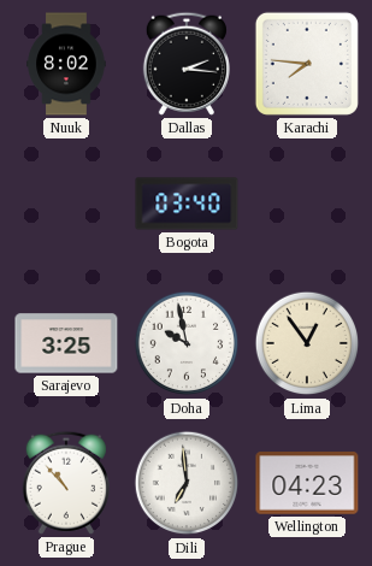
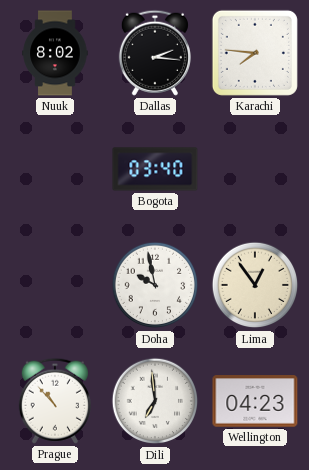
Sarajevo: 3:25 -> none (66, 343)
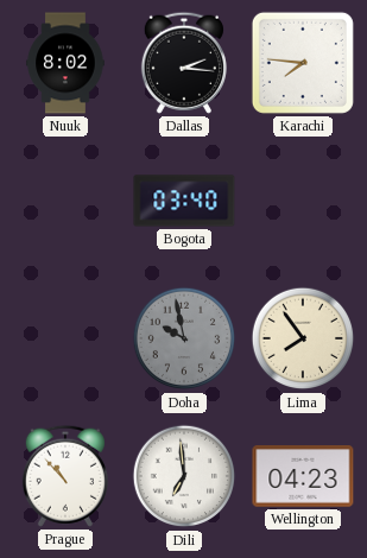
Doha dial: white -> grey (184, 338)
Lima: 12:54 -> 7:54 (303, 338)
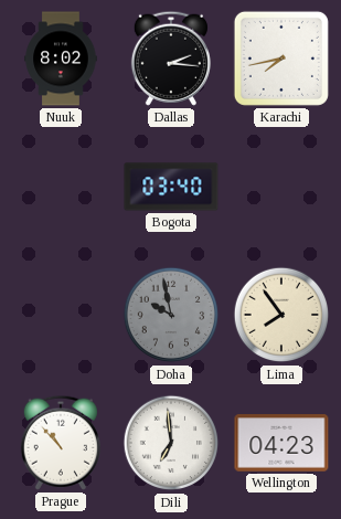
Karachi: 7:46 -> 7:43 (281, 59)
